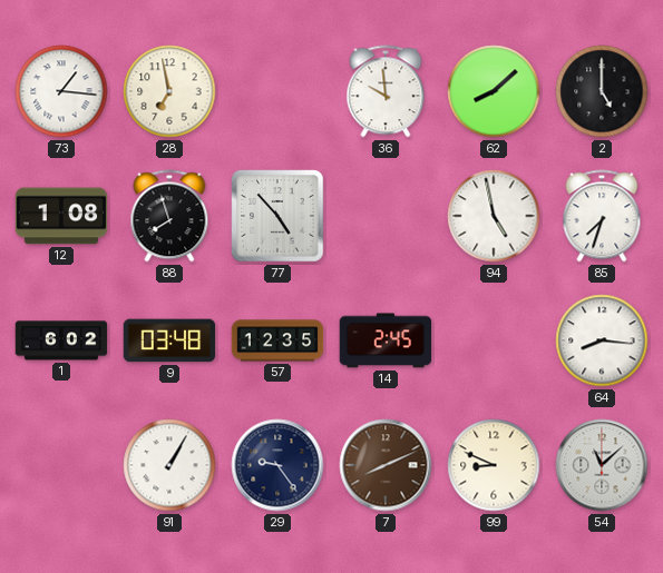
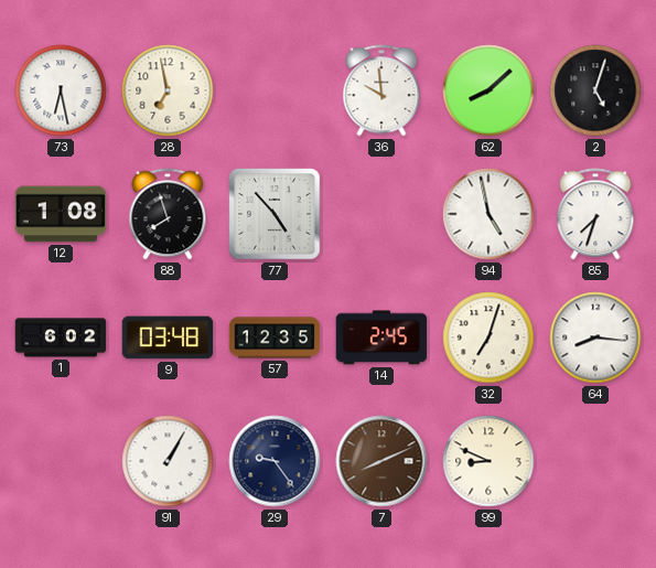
73: 1:16 -> 6:28 (61, 90)
2: 5:00 -> 5:03 (595, 90)
32: none -> 7:03 (488, 337)
54: 11:08 -> none (602, 465)
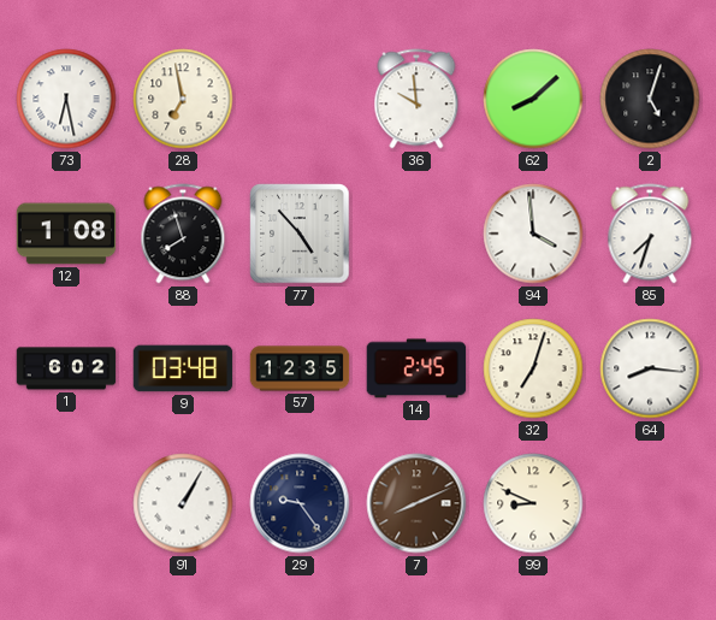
94: 4:58 -> 3:59 (533, 234)
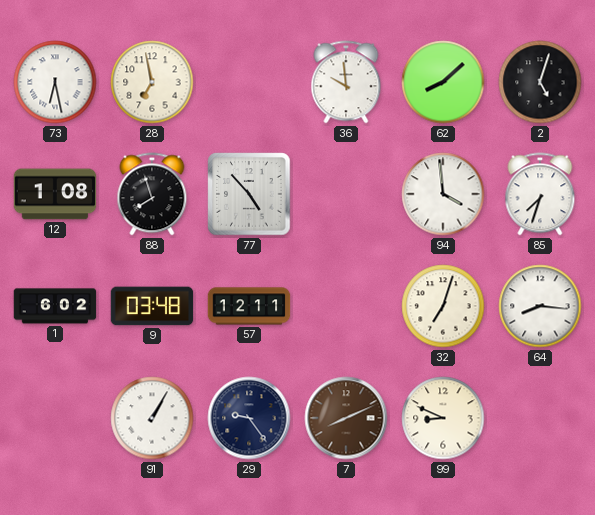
57: 12:35 -> 12:11 (249, 306)
14: 2:45 -> none (416, 368)
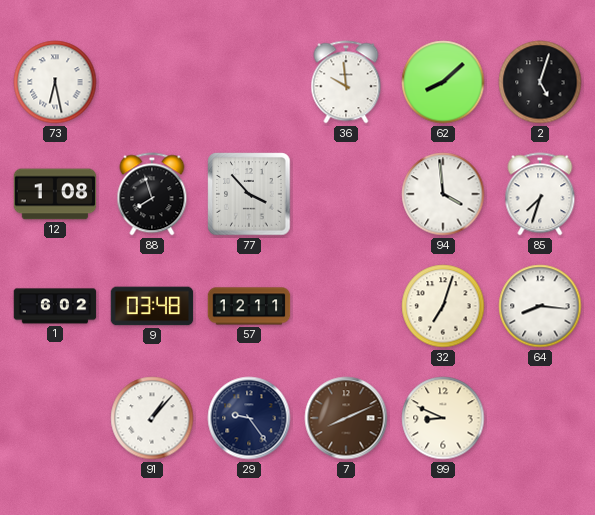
28: 6:58 -> none (152, 82)
77: 4:53 -> 3:53 (249, 194)
91: 1:05 -> 1:07 (152, 418)
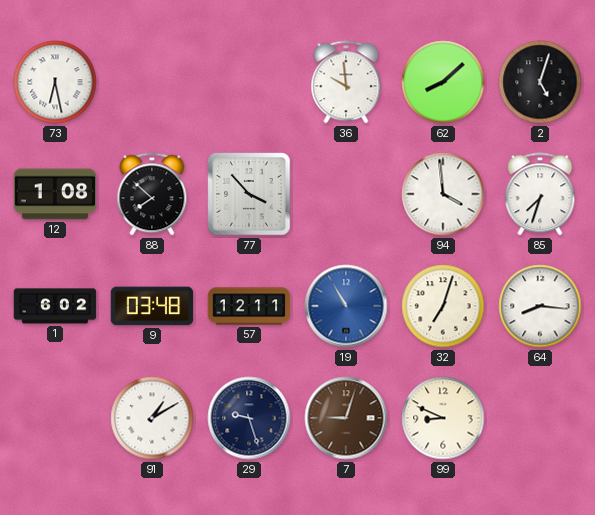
88: 7:57 -> 7:52 (152, 194)
19: none -> 10:55 (346, 306)
91: 1:07 -> 1:10 (152, 418)
29: 9:24 -> 9:27 (249, 418)
7: 8:11 -> 9:03 (346, 418)
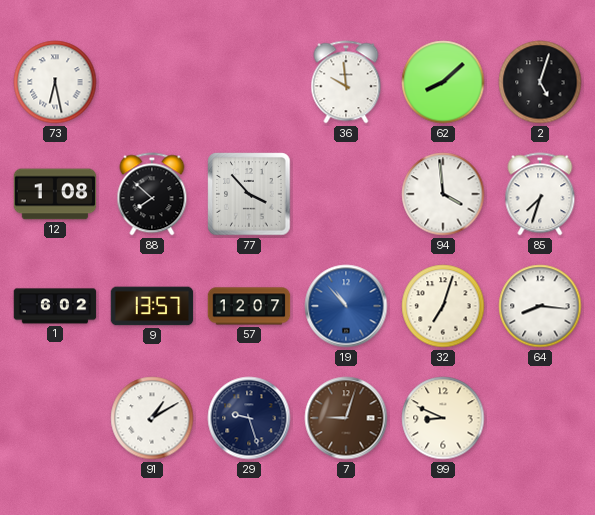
9: 03:48 -> 13:57 (152, 306)
57: 12:11 -> 12:07 (249, 306)
19: 10:55 -> 10:53 (346, 306)
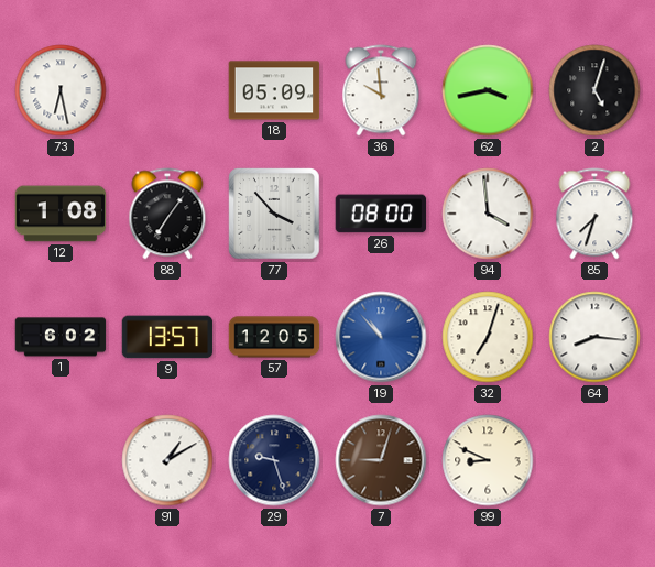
18: none -> 05:09 (274, 90)
62: 8:08 -> 3:43 (488, 90)
88: 7:52 -> 7:06 (167, 214)
26: none -> 08:00 (381, 214)
57: 12:07 -> 12:05 (274, 337)
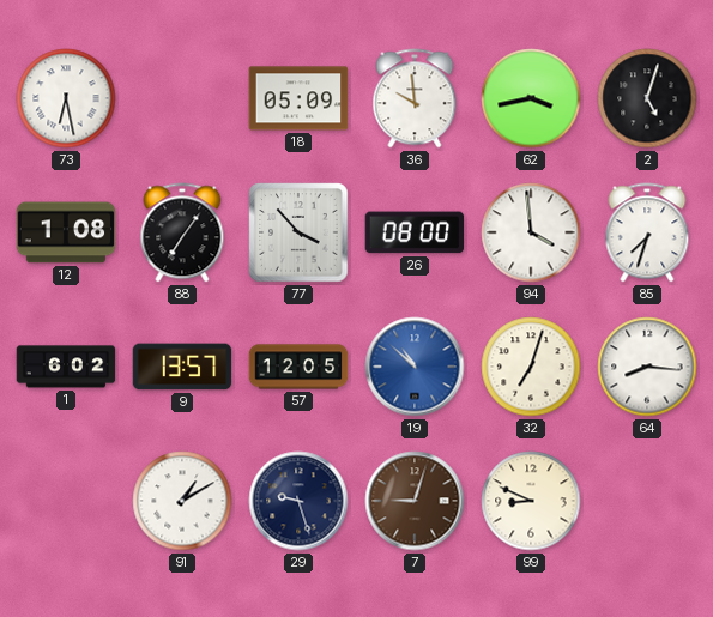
19: 10:53 -> 10:52 (415, 367)
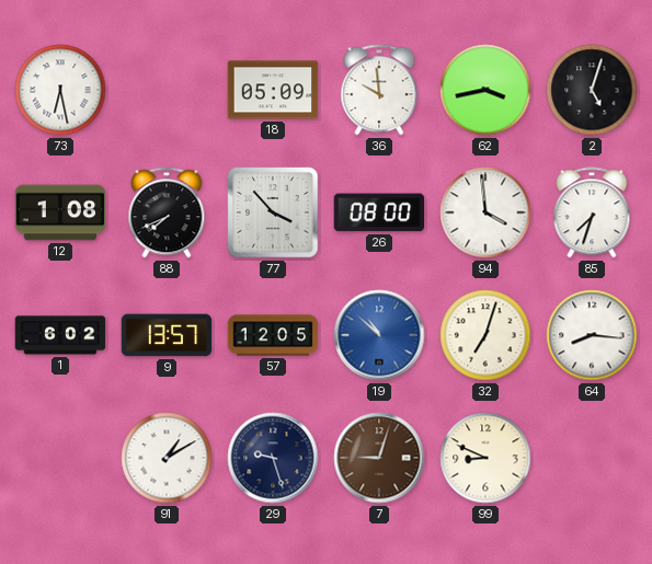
88: 7:06 -> 7:41 (167, 212)
